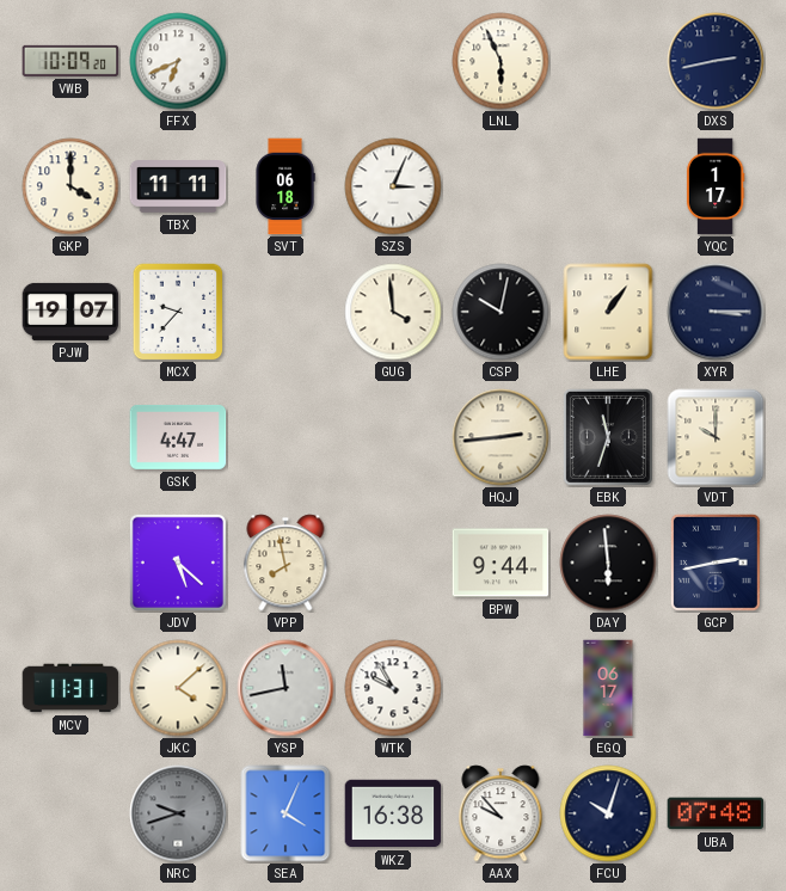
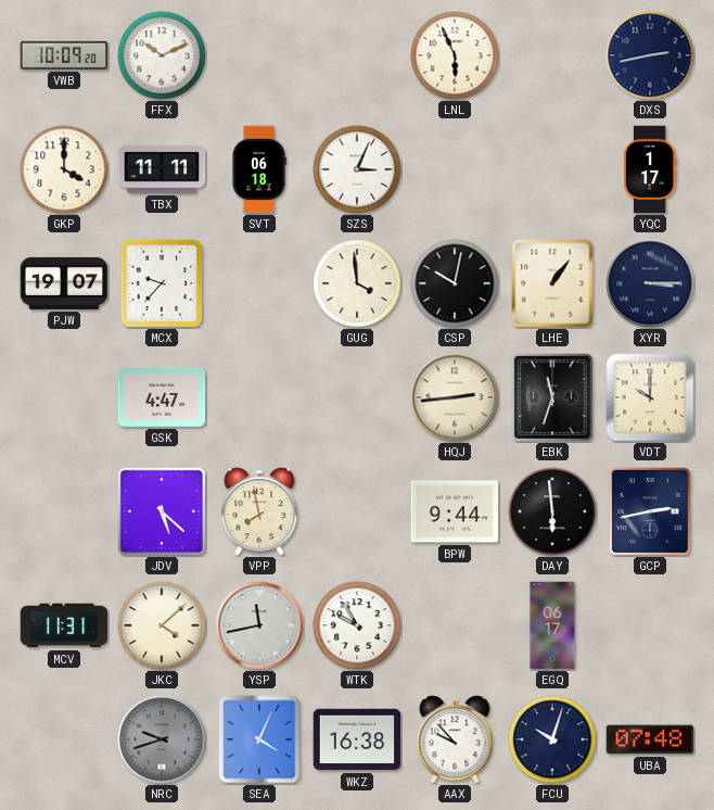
FFX: 6:41 -> 10:11 (162, 55)
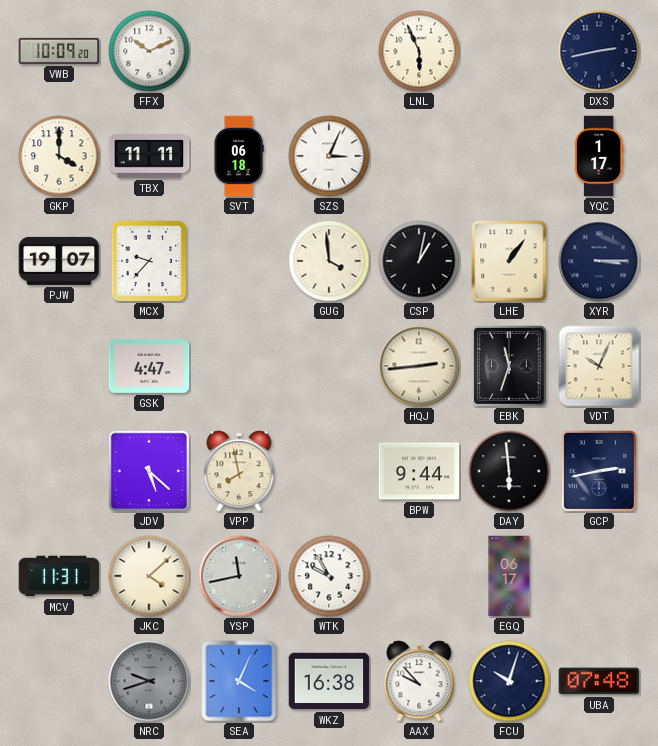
CSP: 10:02 -> 1:02 (419, 261)
VDT: 10:00 -> 10:04 (599, 366)
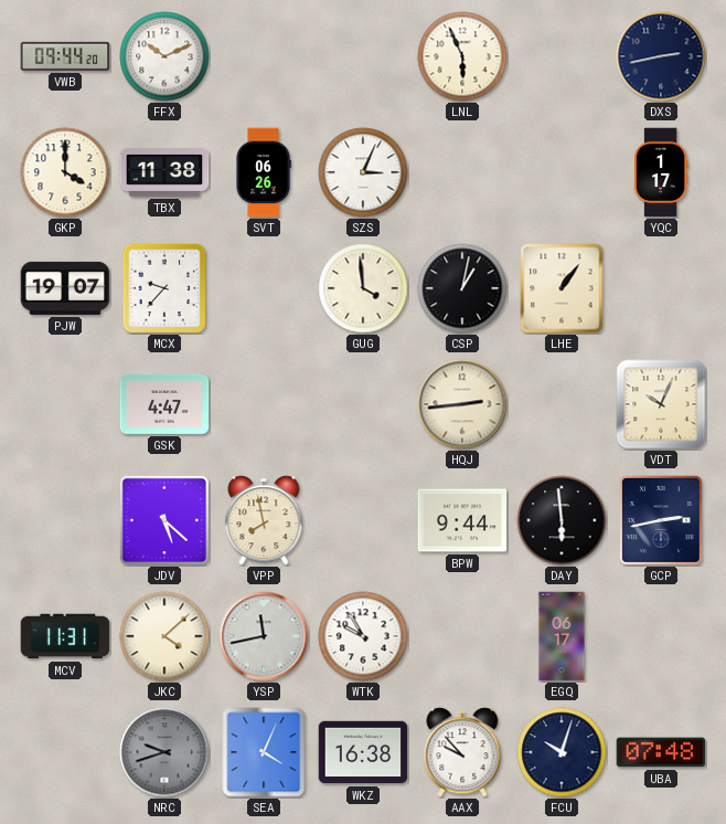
VWB: 10:09 -> 09:44 (65, 56)
TBX: 11:11 -> 11:38 (164, 172)
SVT: 06:18 -> 06:26 (264, 172)
XYR: 3:15 -> none (599, 261)
EBK: 11:33 -> none (509, 366)
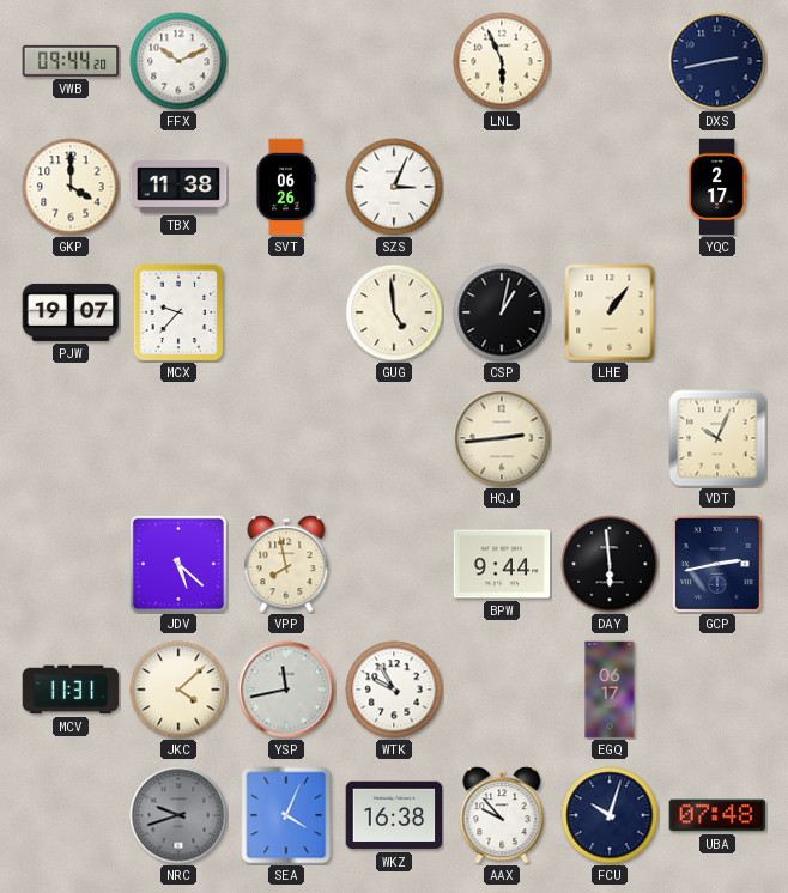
YQC: 1:17 -> 2:17 (717, 187)
GUG: 3:59 -> 4:59 (394, 312)
GSK: 4:47 -> none (164, 404)
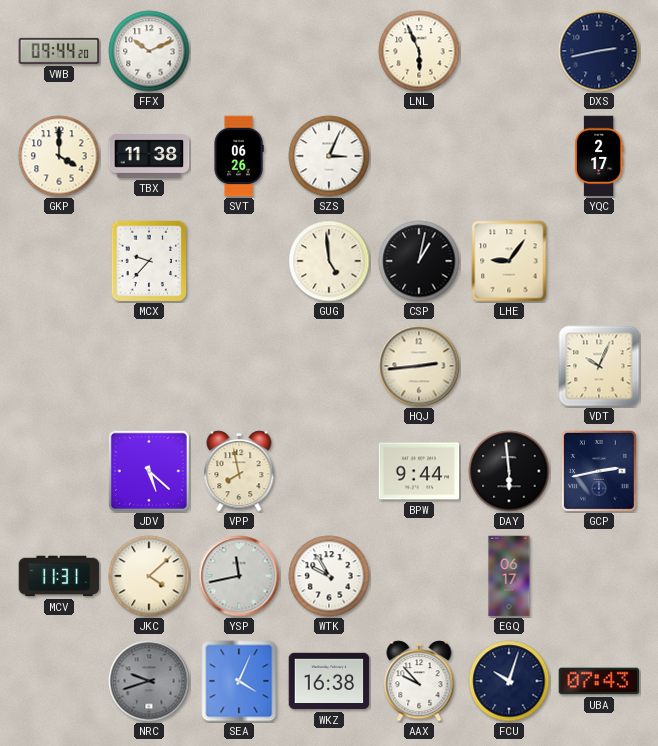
PJW: 19:07 -> none (71, 312)
LHE: 1:06 -> 9:06 (509, 261)
UBA: 07:48 -> 07:43 (599, 681)
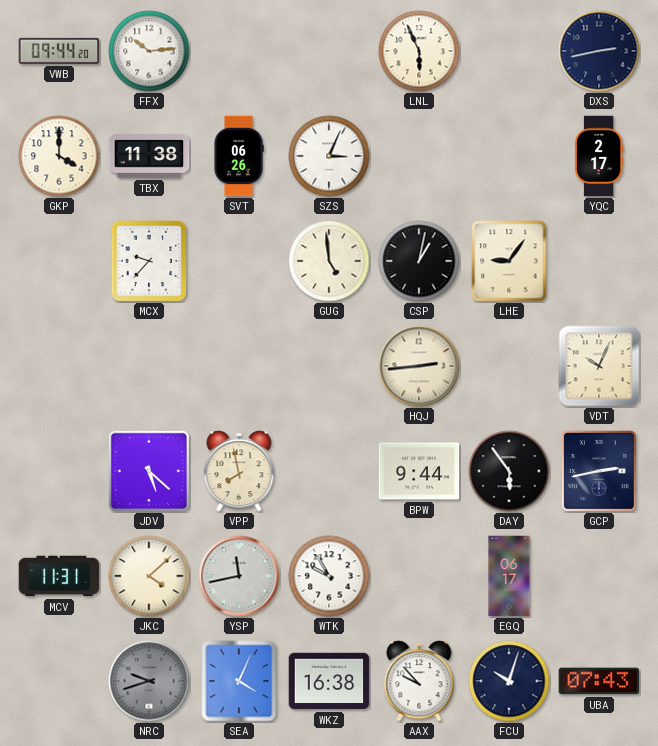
FFX: 10:11 -> 10:14 (149, 51)
DAY: 5:59 -> 5:54 (509, 471)
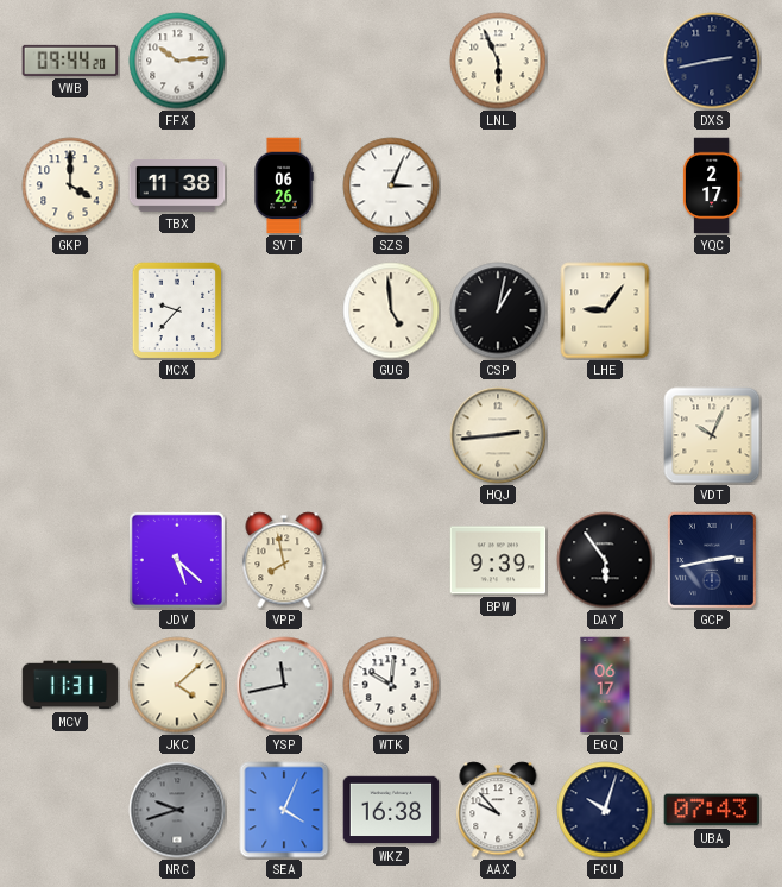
BPW: 9:44 -> 9:39 (498, 560)
WTK: 9:55 -> 10:01 (391, 685)
